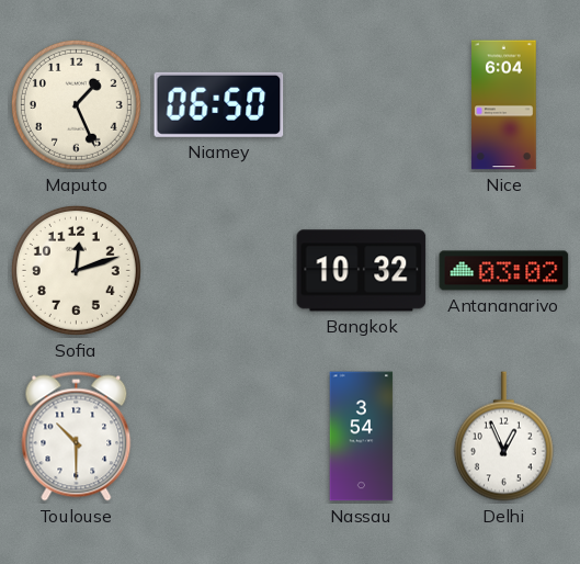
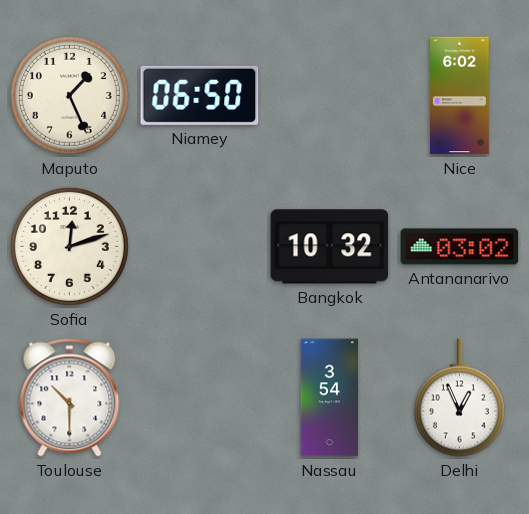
Nice: 6:04 -> 6:02 (460, 96)
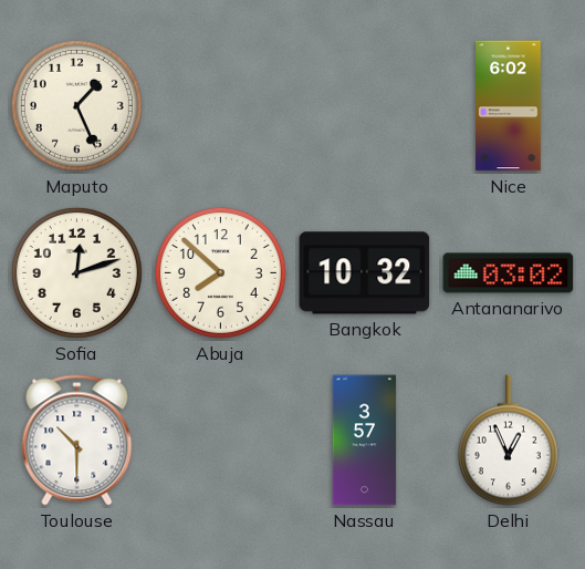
Niamey: 06:50 -> none (200, 95)
Abuja: none -> 7:52 (220, 272)
Nassau: 3:54 -> 3:57 (365, 441)
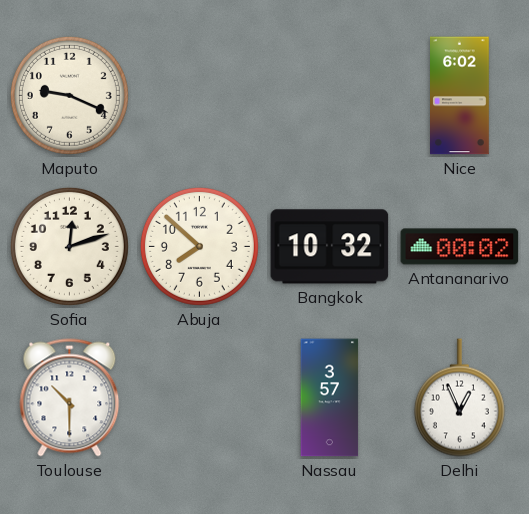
Maputo: 1:26 -> 9:19 (69, 95)
Antananarivo: 03:02 -> 00:02 (460, 247)
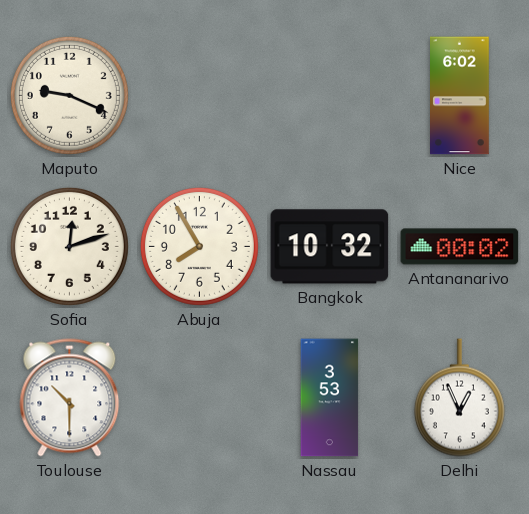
Abuja: 7:52 -> 7:55 (199, 246)
Nassau: 3:57 -> 3:53 (330, 398)
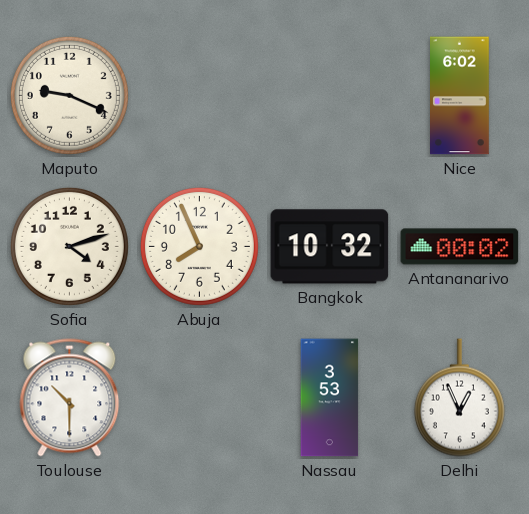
Sofia: 12:12 -> 4:12 (69, 246)
Abuja: 7:55 -> 7:56 (199, 246)
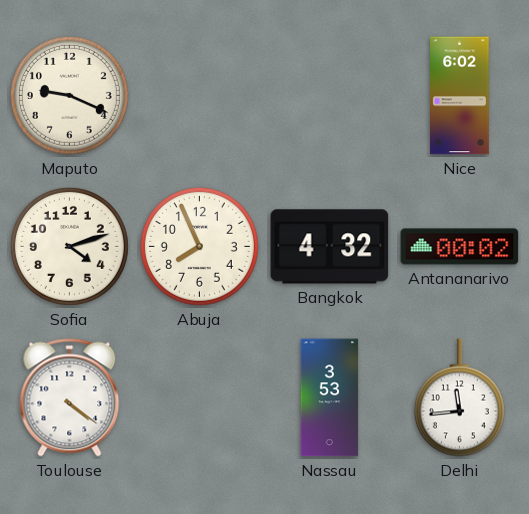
Bangkok: 10:32 -> 4:32 (330, 247)
Toulouse: 10:30 -> 4:21 (70, 398)
Delhi: 12:56 -> 11:44 (459, 398)
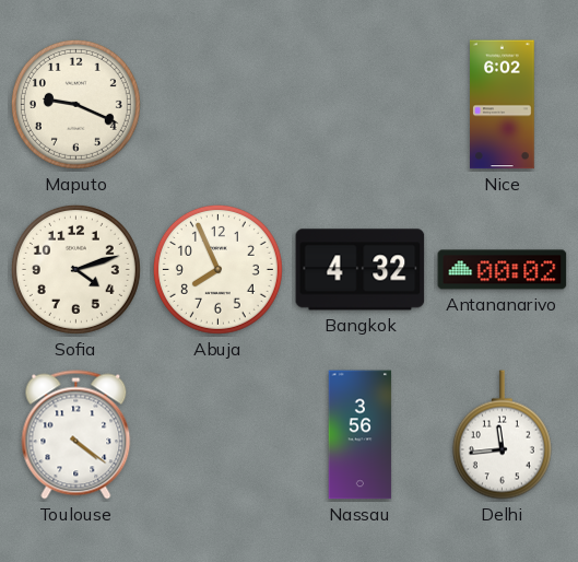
Nassau: 3:53 -> 3:56 (361, 435)
